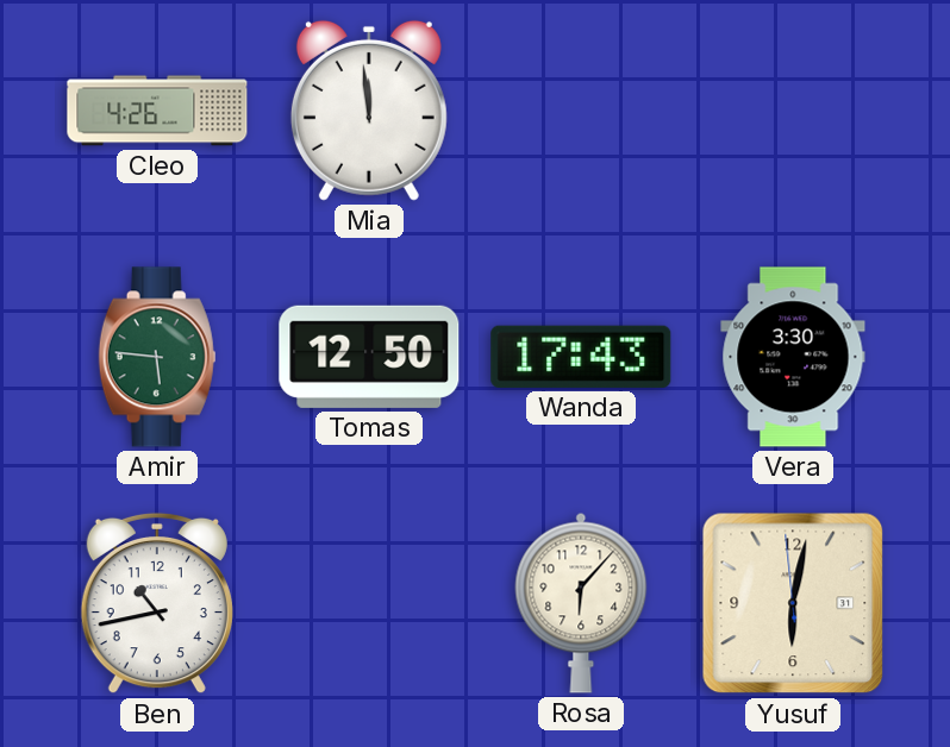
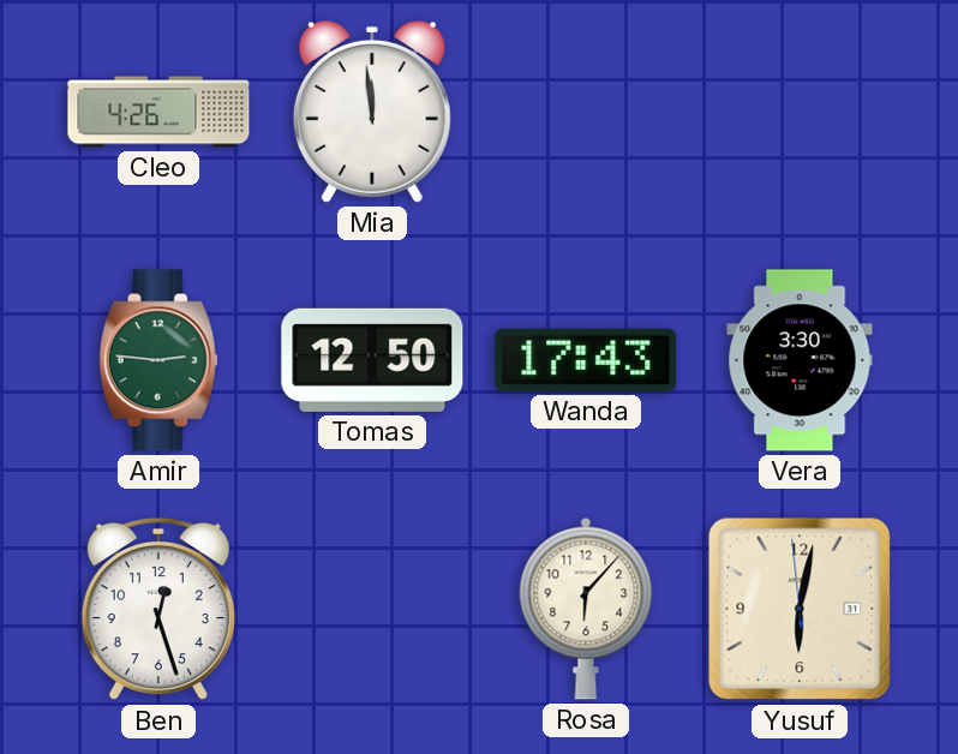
Amir: 5:46 -> 2:46 (158, 360)
Ben: 10:43 -> 12:27 (158, 609)
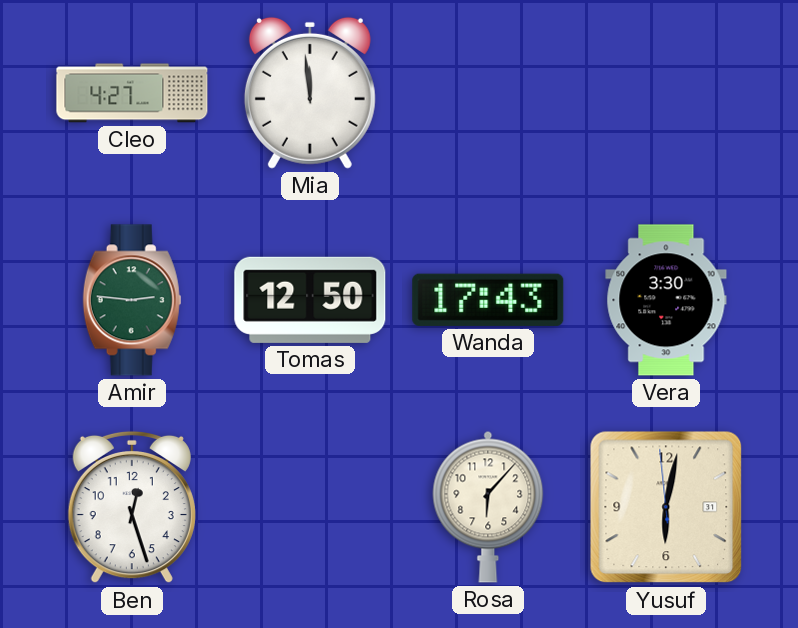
Cleo: 4:26 -> 4:27 (132, 93)
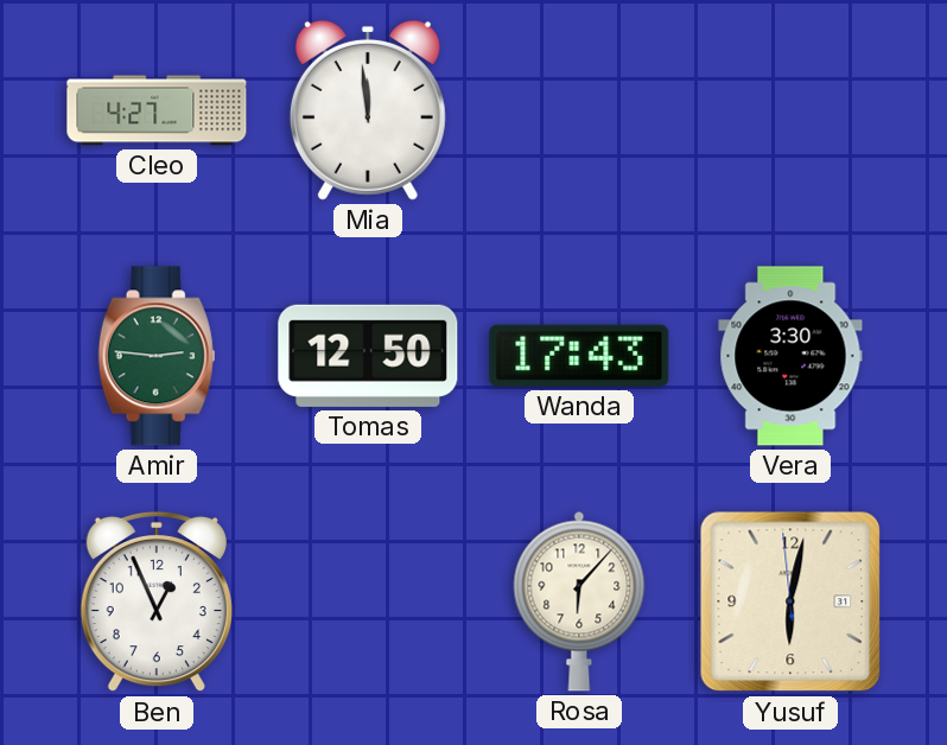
Ben: 12:27 -> 12:56 (157, 601)
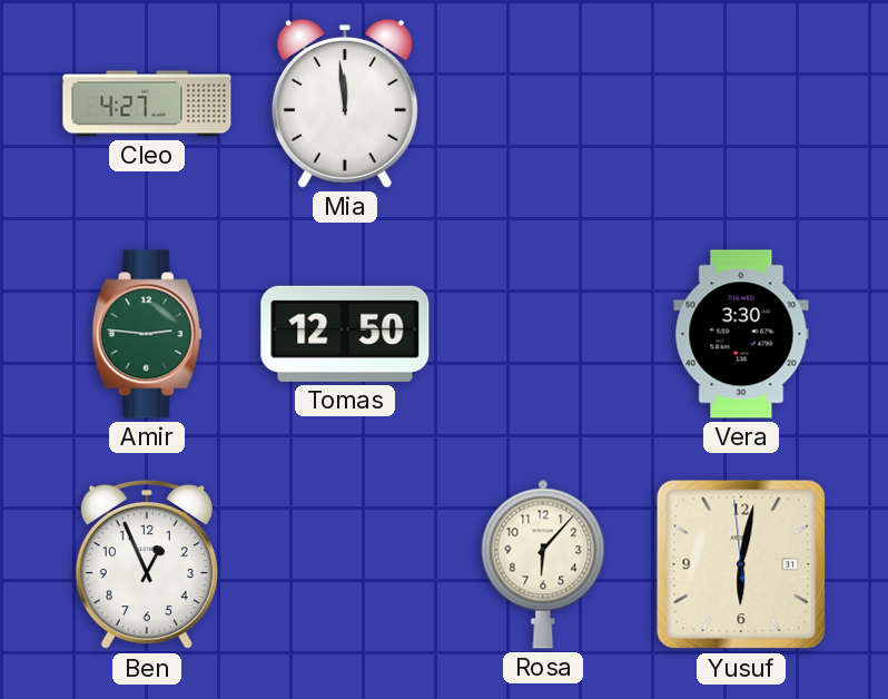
Wanda: 17:43 -> none (579, 356)
